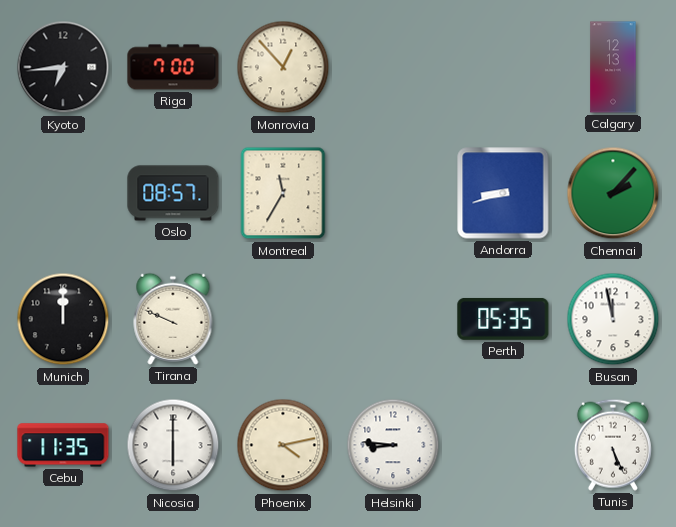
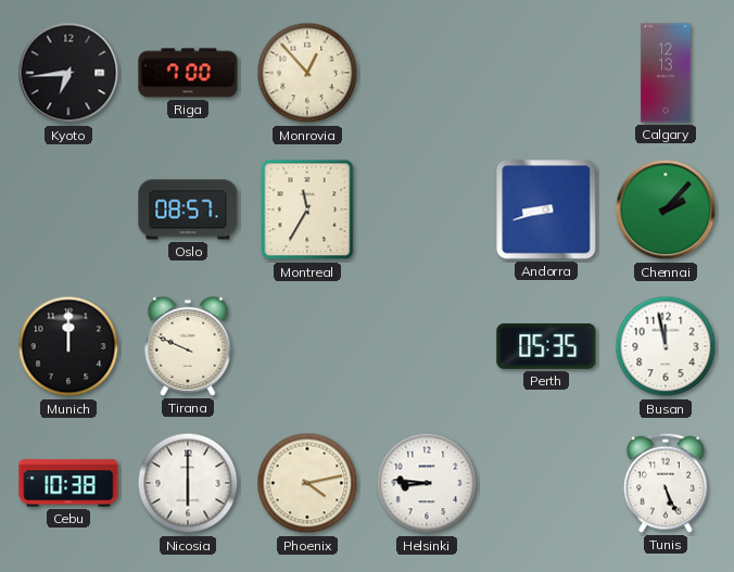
Cebu: 11:35 -> 10:38 (68, 483)
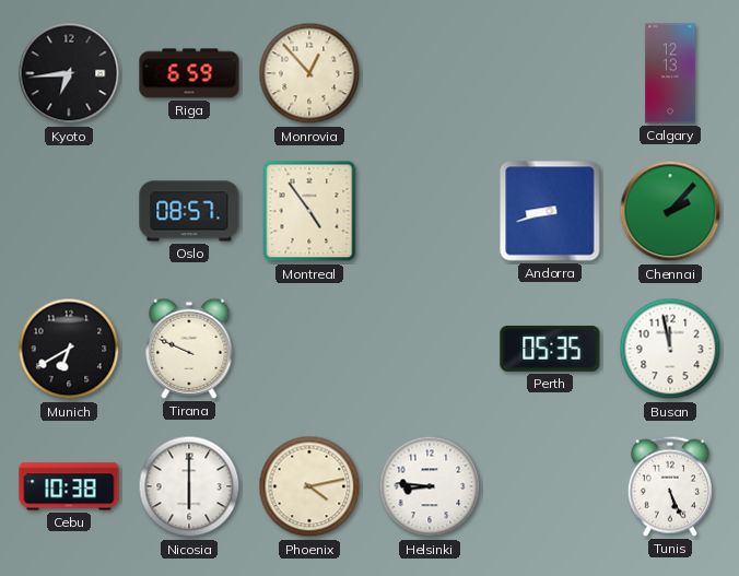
Riga: 7:00 -> 6:59 (189, 73)
Montreal: 11:35 -> 4:54 (309, 211)
Munich: 12:00 -> 6:40 (69, 349)
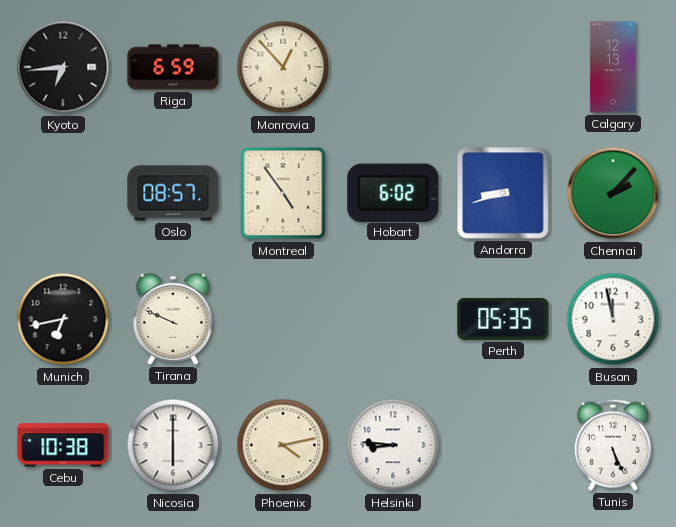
Hobart: none -> 6:02 (393, 192)
Munich: 6:40 -> 6:43 (63, 319)
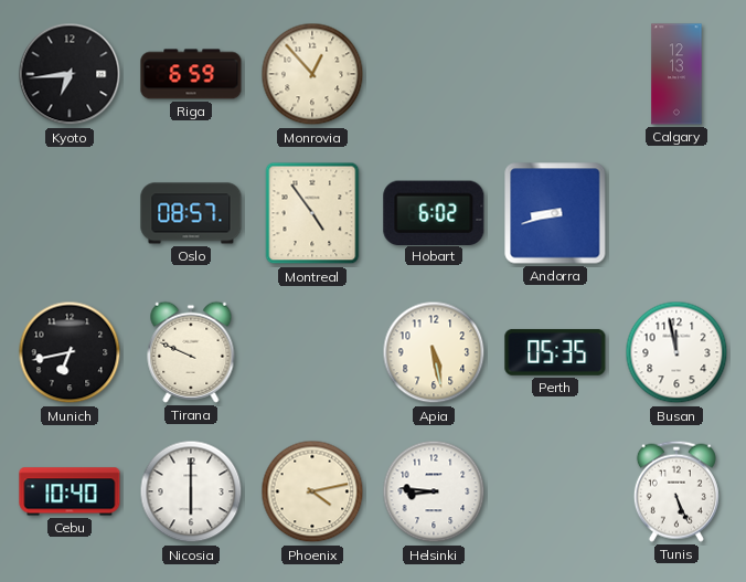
Chennai: 2:07 -> none (613, 193)
Apia: none -> 5:28 (434, 352)
Cebu: 10:38 -> 10:40 (70, 491)
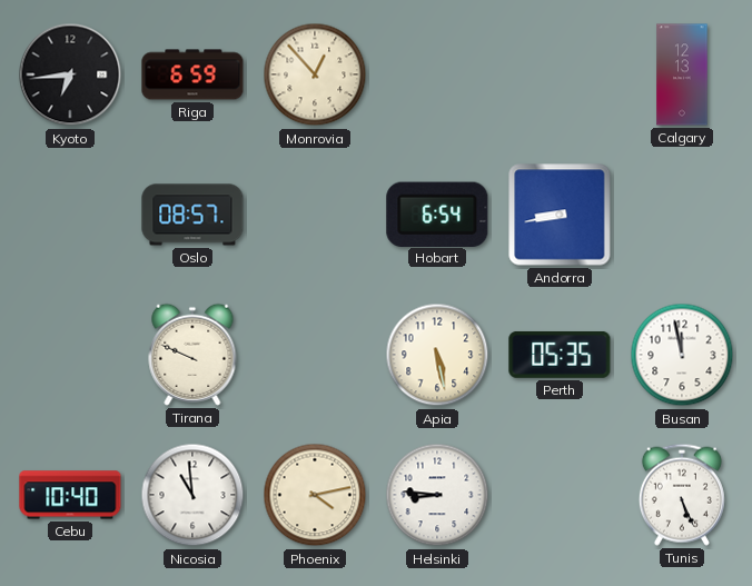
Montreal: 4:54 -> none (312, 213)
Hobart: 6:02 -> 6:54 (437, 213)
Andorra: 8:42 -> 8:43 (560, 215)
Munich: 6:43 -> none (70, 352)
Nicosia: 6:00 -> 10:59 (192, 495)
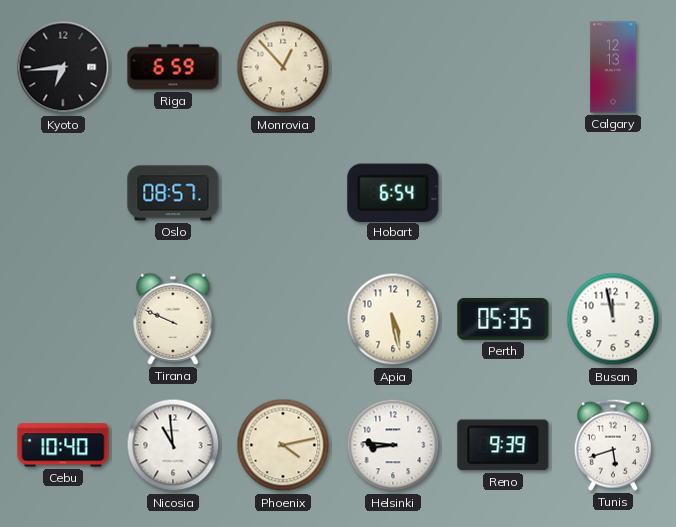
Andorra: 8:43 -> none (560, 215)
Reno: none -> 9:39 (503, 445)
Tunis: 5:26 -> 5:42 (613, 445)
